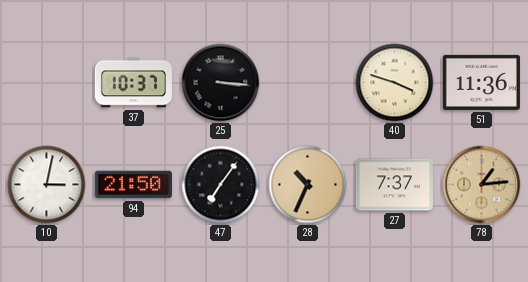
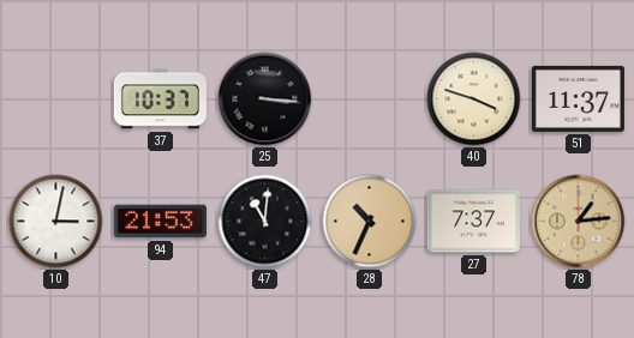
51: 11:36 -> 11:37 (578, 98)
94: 21:50 -> 21:53 (160, 222)
47: 7:06 -> 11:01 (265, 222)
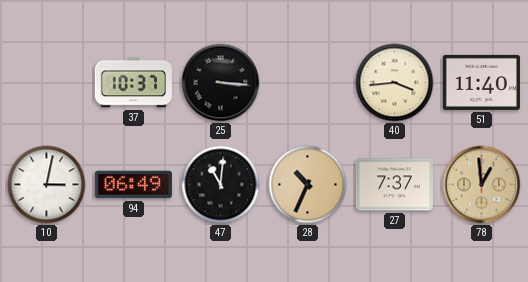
40: 3:48 -> 3:44 (395, 83)
51: 11:37 -> 11:40 (481, 82)
94: 21:53 -> 06:49 (133, 185)
78: 1:14 -> 12:59 (482, 185)
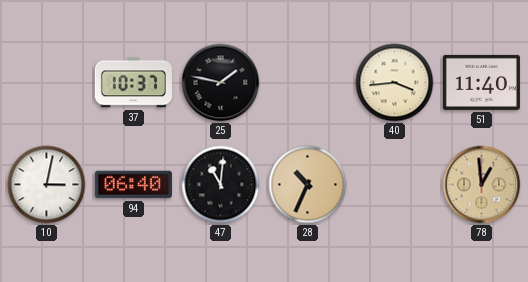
25: 3:16 -> 1:47 (221, 83)
94: 06:49 -> 06:40 (133, 185)
27: 7:37 -> none (394, 185)
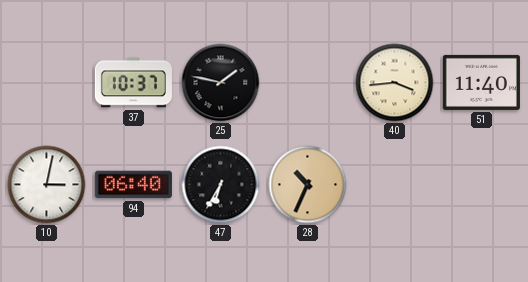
47: 11:01 -> 6:35 (221, 185)
78: 12:59 -> none (482, 185)
